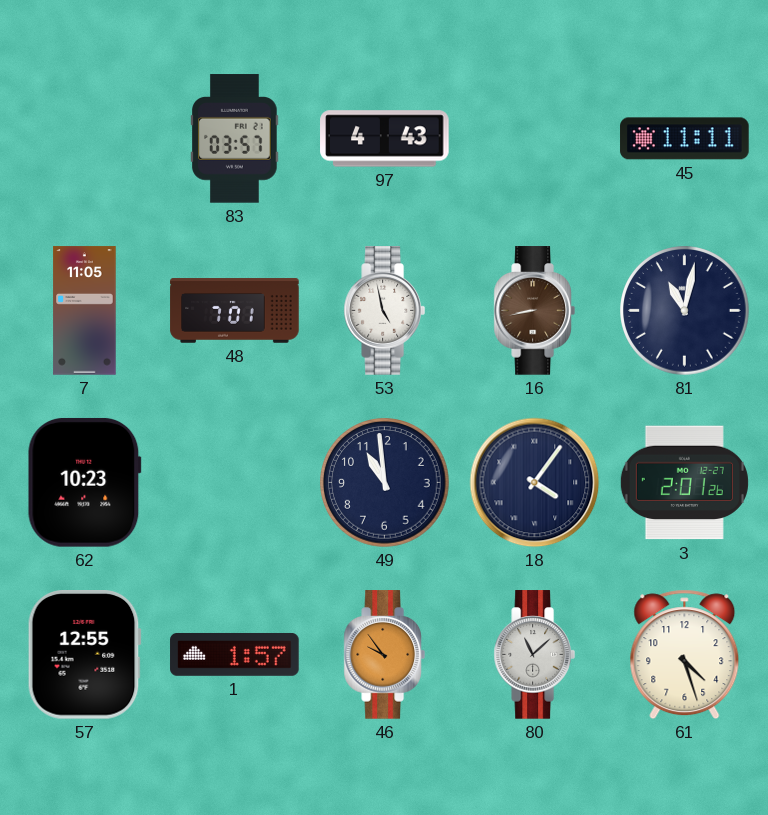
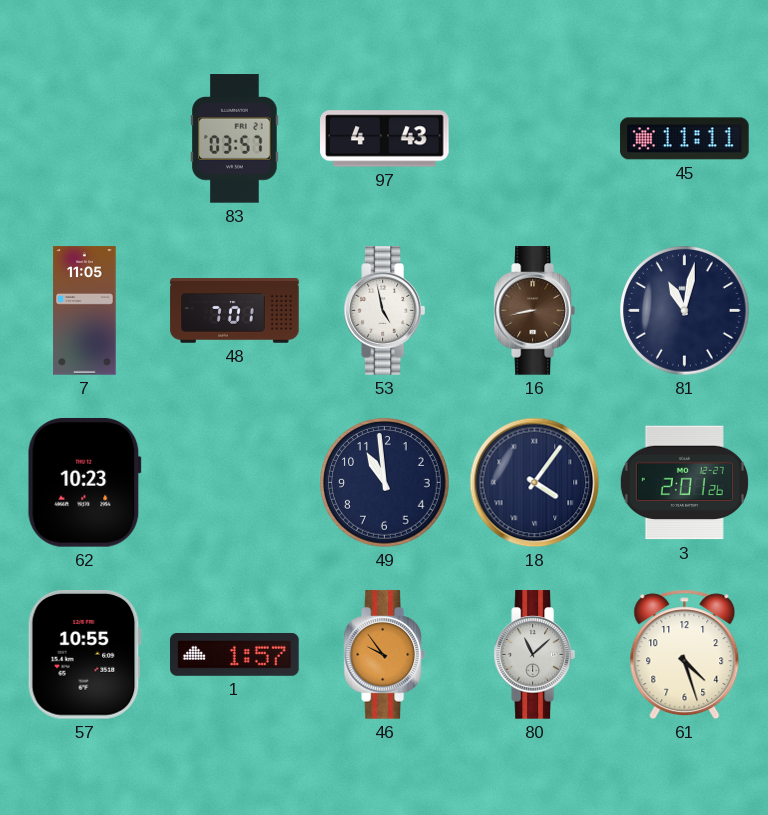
57: 12:55 -> 10:55 (84, 655)
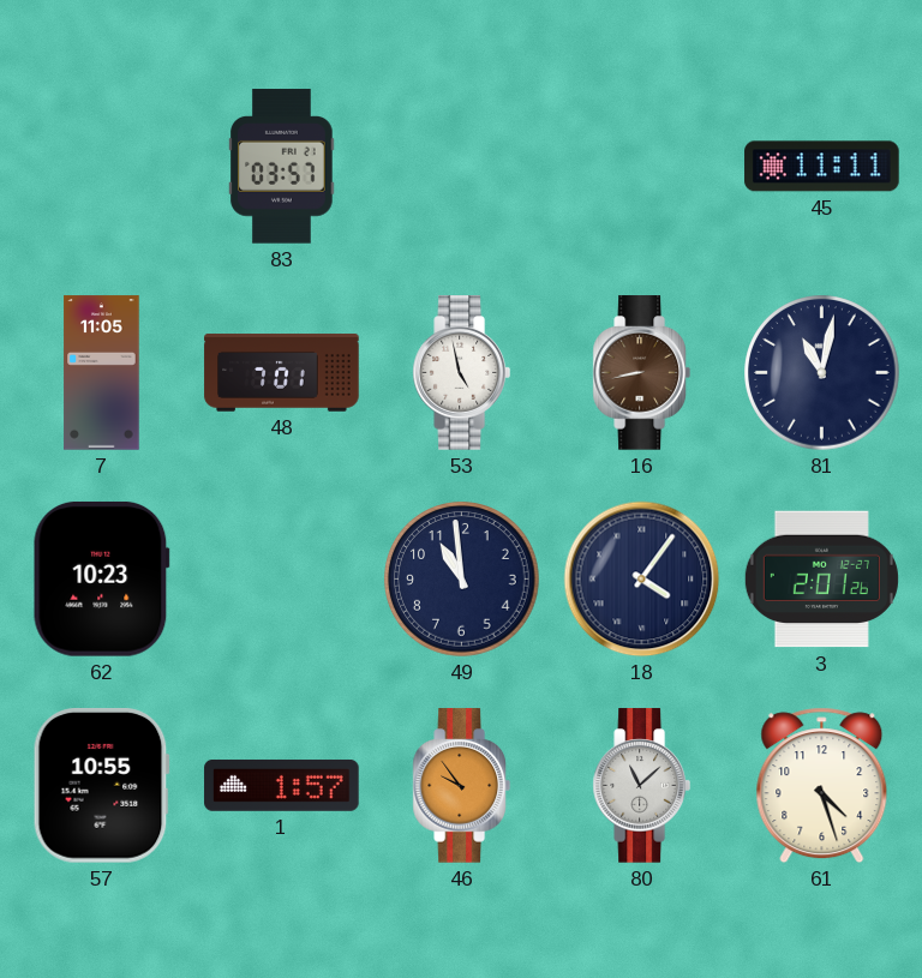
97: 4:43 -> none (385, 139)
